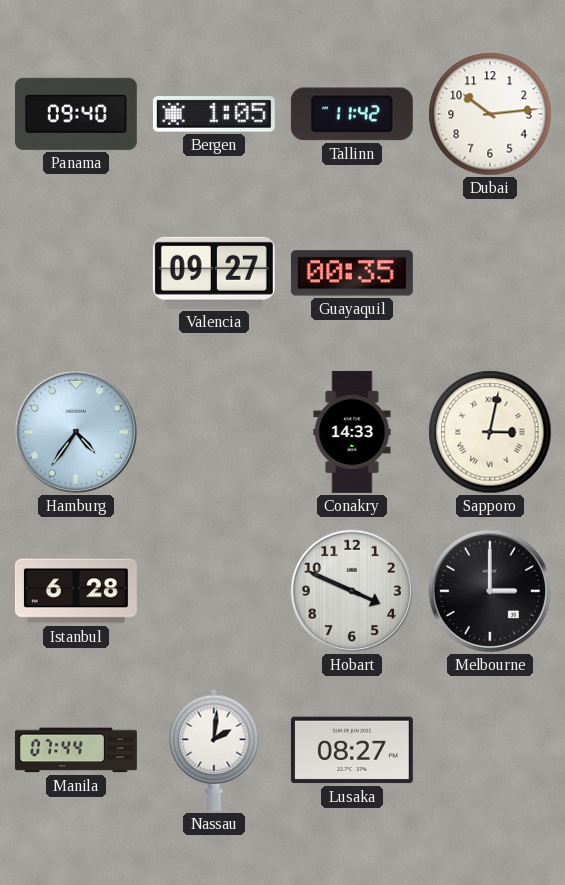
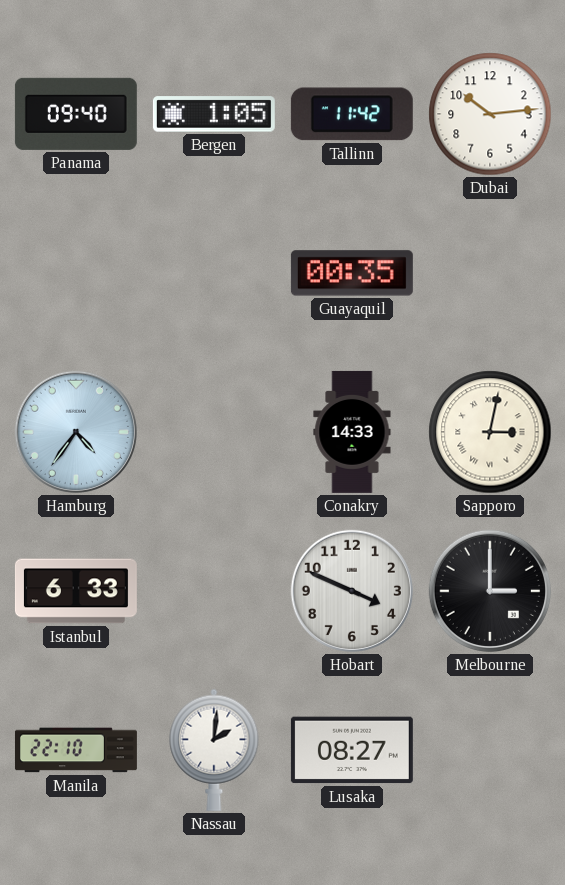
Valencia: 09:27 -> none (214, 273)
Istanbul: 6:28 -> 6:33 (76, 591)
Manila: 07:44 -> 22:10 (76, 750)
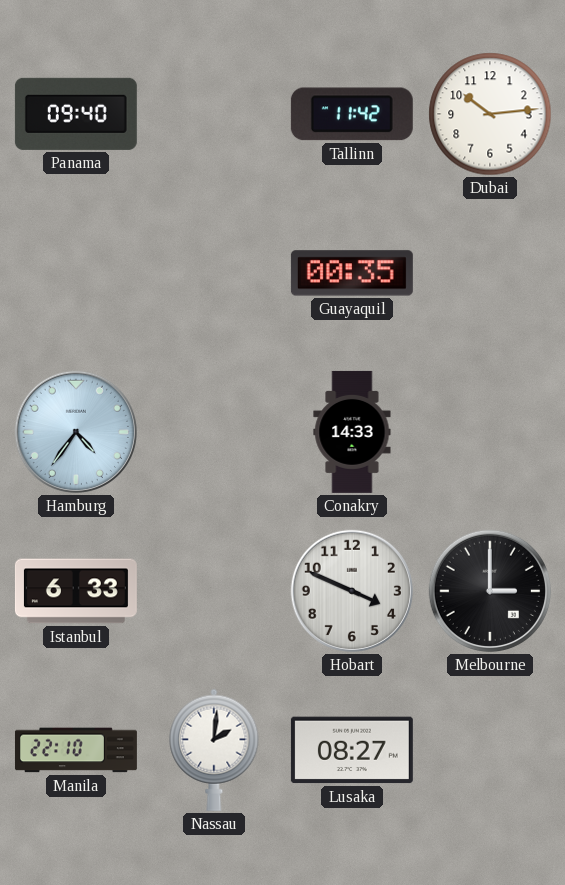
Bergen: 1:05 -> none (214, 114)
Sapporo: 3:02 -> none (490, 432)
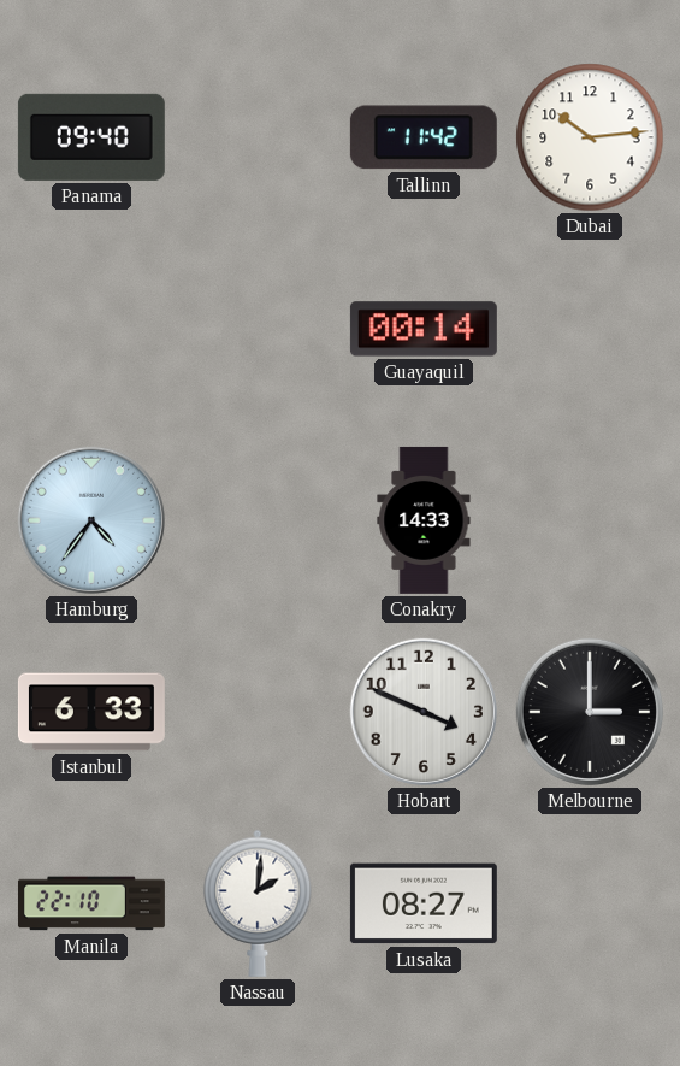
Guayaquil: 00:35 -> 00:14 (424, 329)
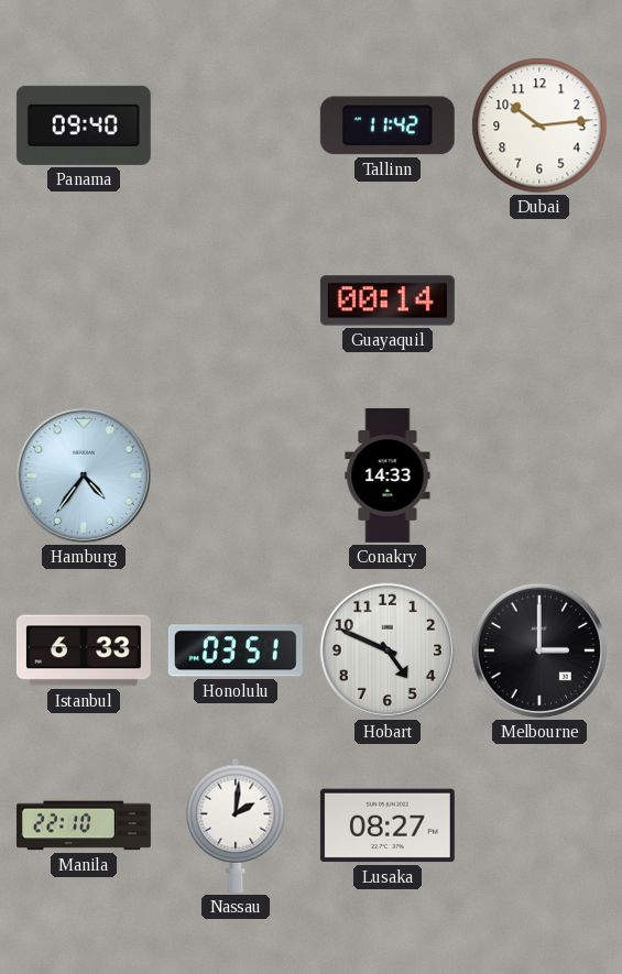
Honolulu: none -> 03:51 (236, 650)
Hobart: 3:49 -> 4:49 (388, 650)
